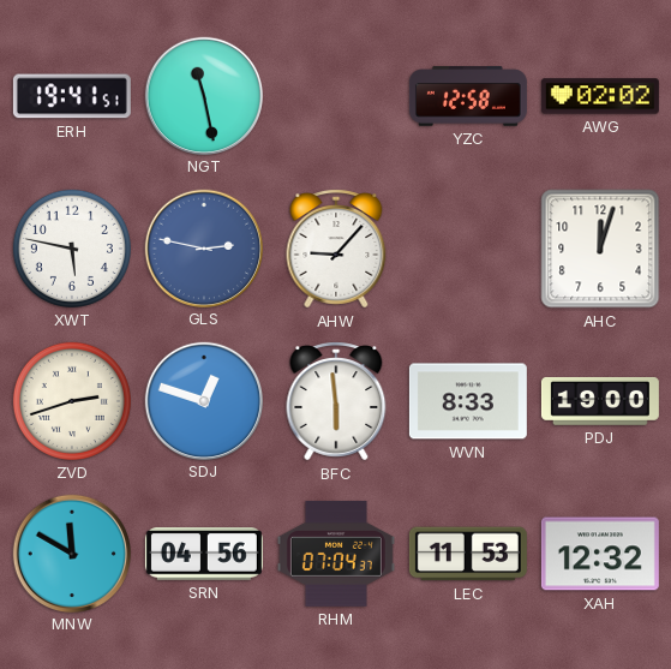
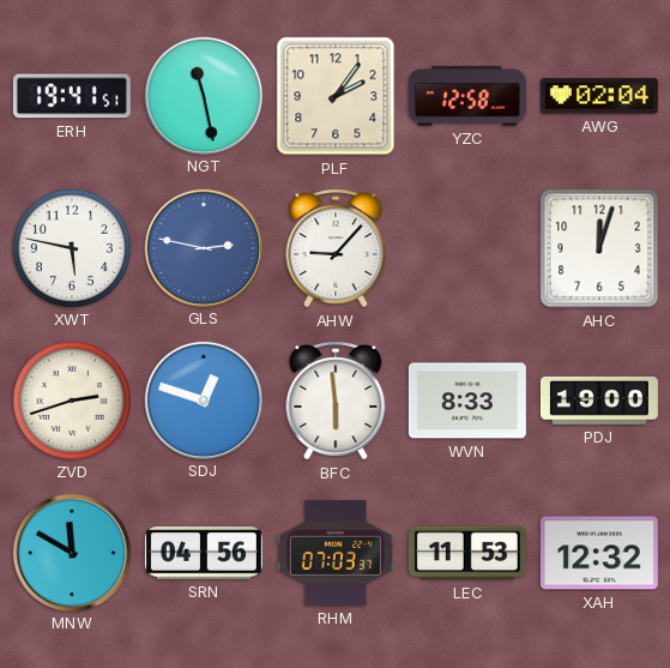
PLF: none -> 2:06 (336, 96)
AWG: 02:02 -> 02:04 (599, 96)
RHM: 07:04 -> 07:03 (336, 553)
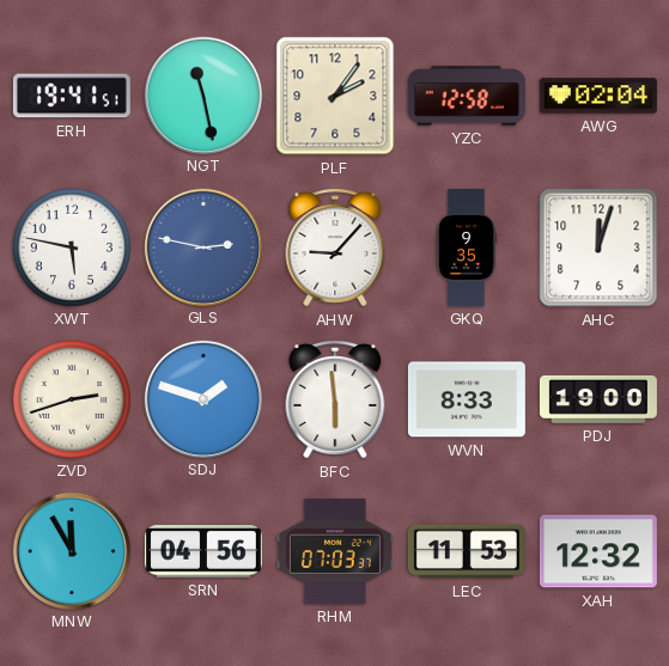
GKQ: none -> 9:35 (467, 248)
SDJ: 12:48 -> 1:48 (202, 398)
MNW: 11:50 -> 11:55 (71, 550)
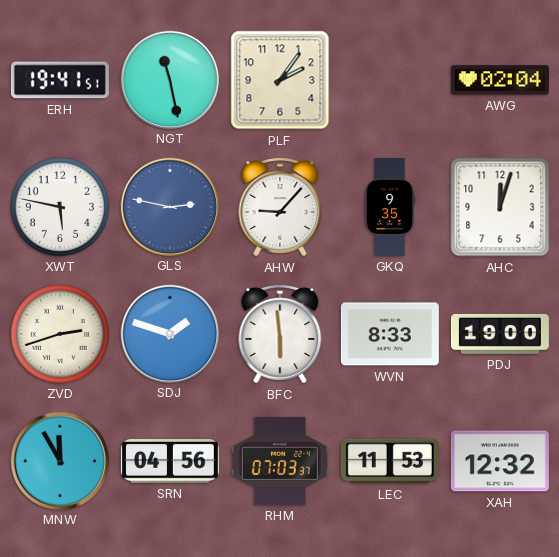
YZC: 12:58 -> none (467, 96)
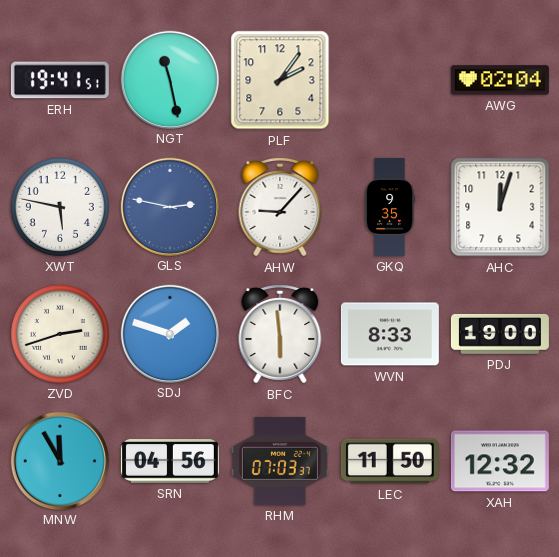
LEC: 11:53 -> 11:50 (390, 461)
